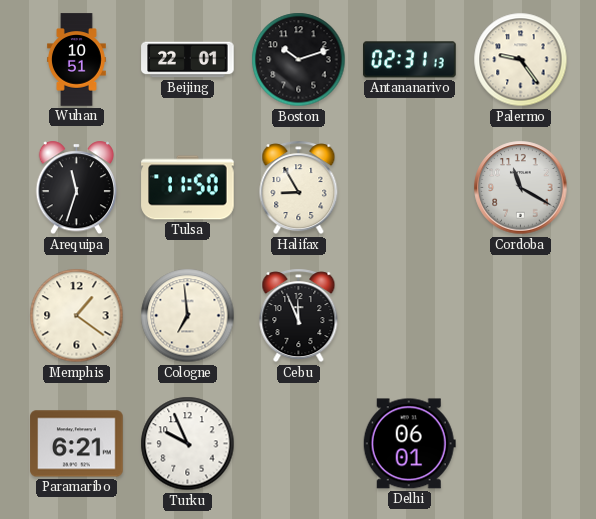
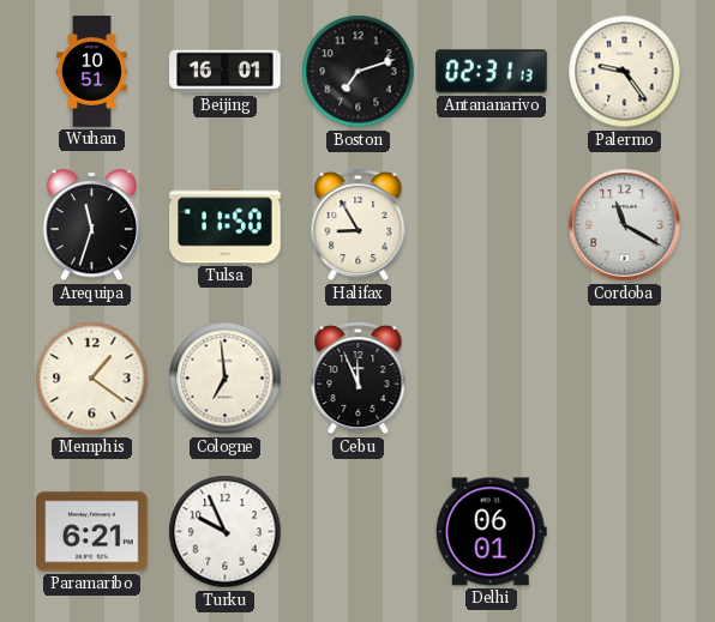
Beijing: 22:01 -> 16:01 (226, 72)
Boston: 10:12 -> 7:12 (359, 72)
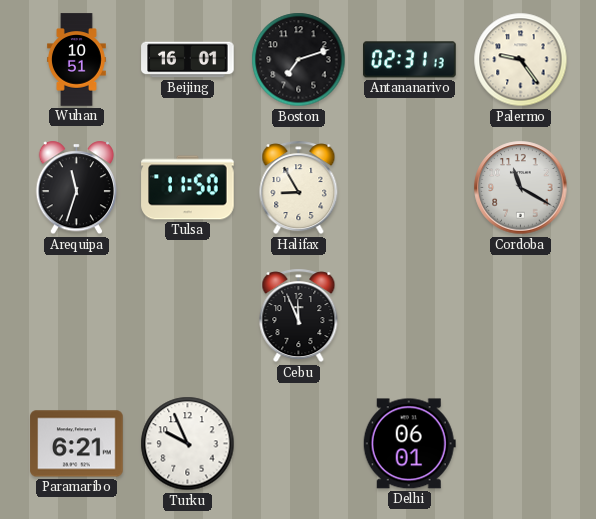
Memphis: 1:21 -> none (92, 379)
Cologne: 6:59 -> none (226, 379)
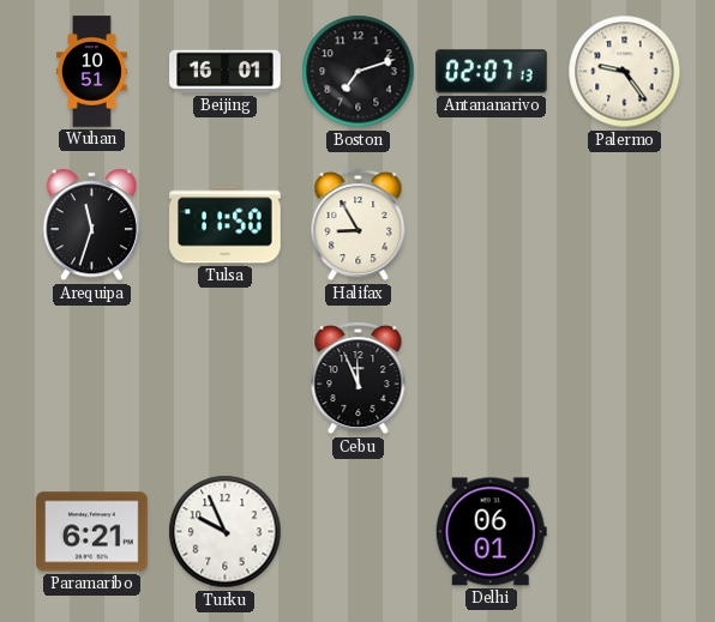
Antananarivo: 02:31 -> 02:07 (492, 72)
Cordoba: 11:20 -> none (521, 188)
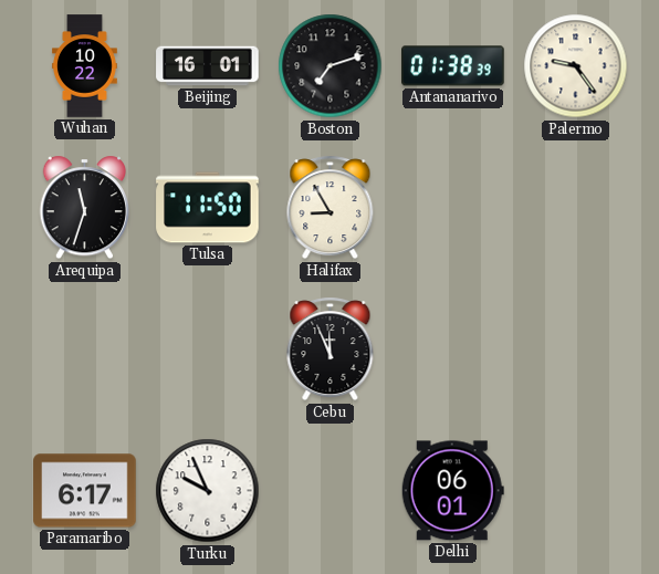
Wuhan: 10:51 -> 10:22 (84, 66)
Antananarivo: 02:07 -> 01:38 (453, 66)
Paramaribo: 6:21 -> 6:17 (85, 491)
